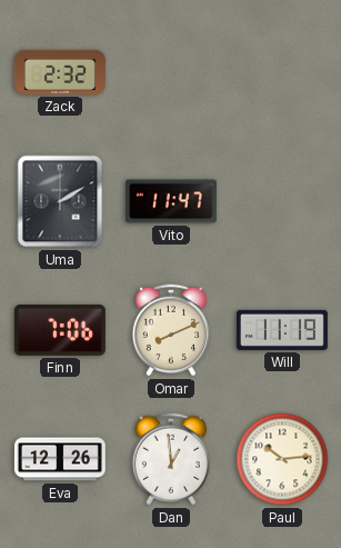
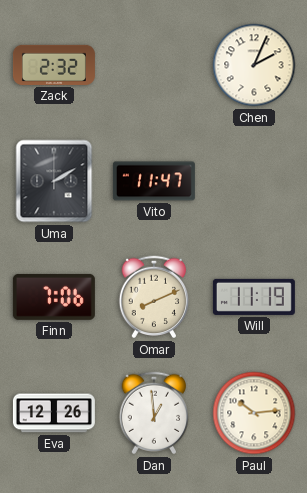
Chen: none -> 2:04 (254, 65)
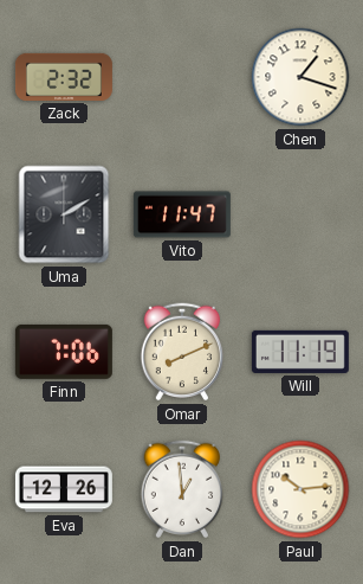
Chen: 2:04 -> 1:18 (300, 77)
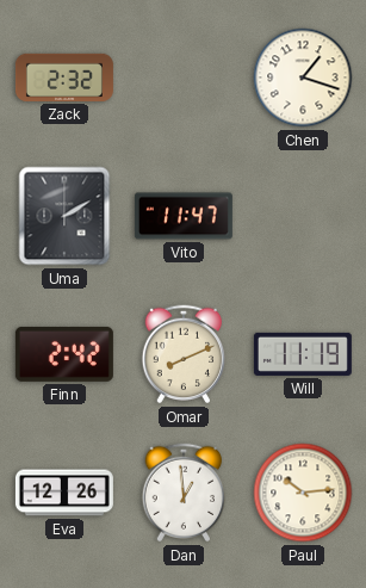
Finn: 7:06 -> 2:42 (64, 354)
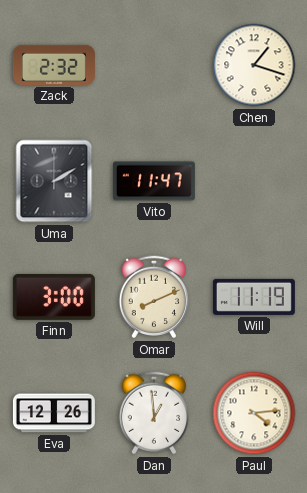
Finn: 2:42 -> 3:00 (54, 297)
Paul: 10:14 -> 4:14 (254, 413)
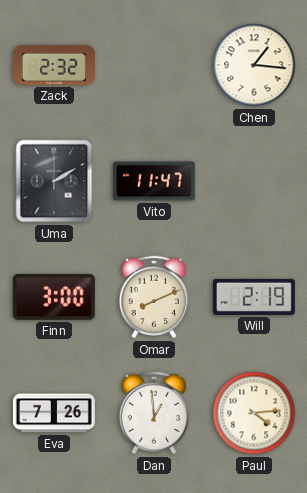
Chen: 1:18 -> 1:16 (254, 65)
Will: 11:19 -> 2:19 (254, 297)
Eva: 12:26 -> 7:26 (54, 413)
